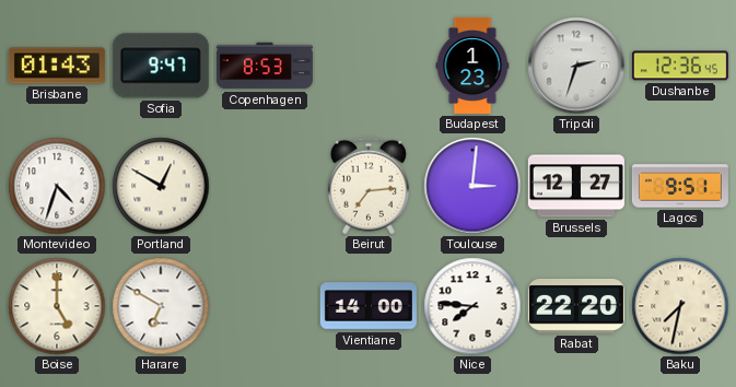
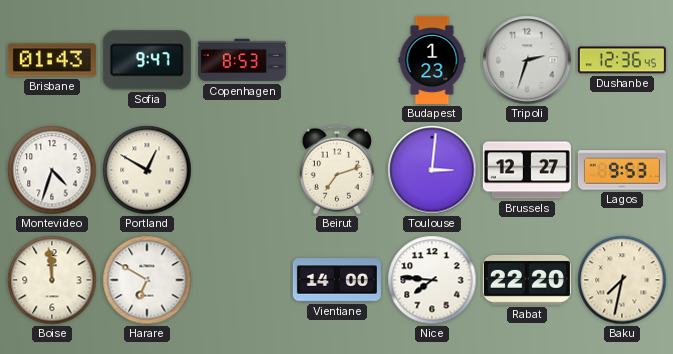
Beirut: 7:14 -> 7:12 (337, 170)
Lagos: 9:51 -> 9:53 (622, 170)
Boise: 5:00 -> 11:59 (52, 280)
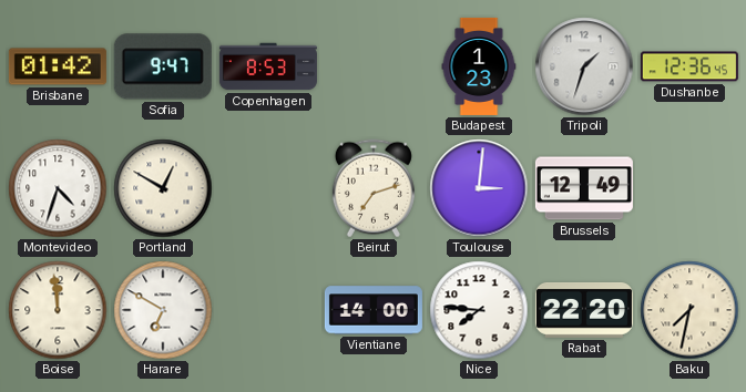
Brisbane: 01:43 -> 01:42 (58, 66)
Tripoli: 2:33 -> 1:33 (584, 66)
Brussels: 12:27 -> 12:49 (584, 188)
Lagos: 9:53 -> none (622, 170)
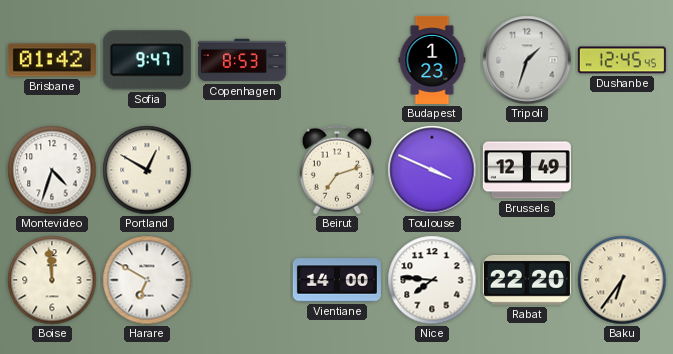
Dushanbe: 12:36 -> 12:45 (622, 60)
Toulouse: 3:01 -> 3:49 (432, 170)
Baku: 7:32 -> 6:36 (622, 280)
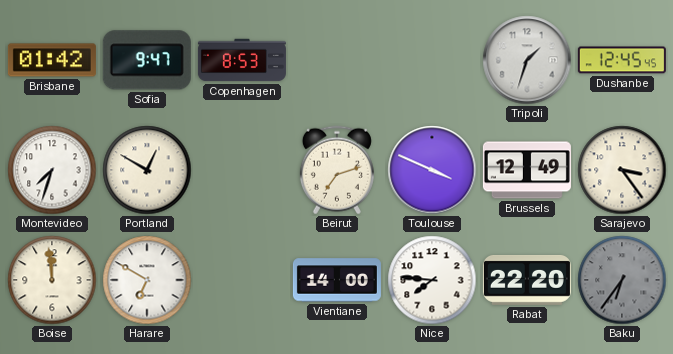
Budapest: 1:23 -> none (432, 60)
Montevideo: 4:33 -> 7:33 (52, 170)
Sarajevo: none -> 3:24 (622, 170)
Baku dial: cream -> grey (622, 280)
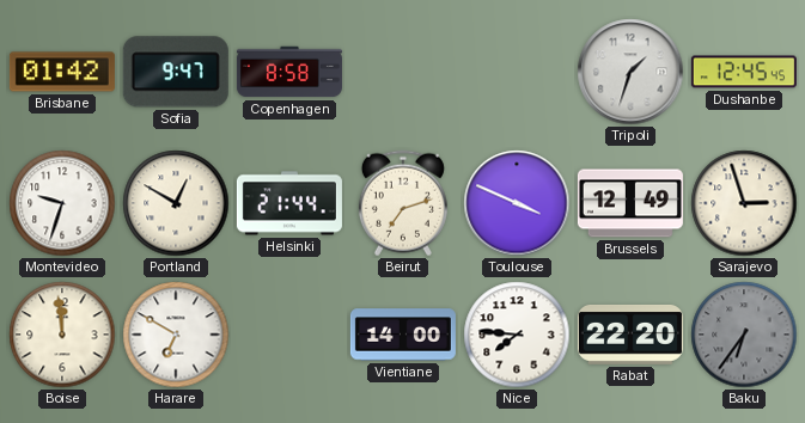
Copenhagen: 8:53 -> 8:58 (289, 72)
Montevideo: 7:33 -> 9:33 (62, 203)
Helsinki: none -> 21:44 (289, 203)
Sarajevo: 3:24 -> 2:57 (744, 203)
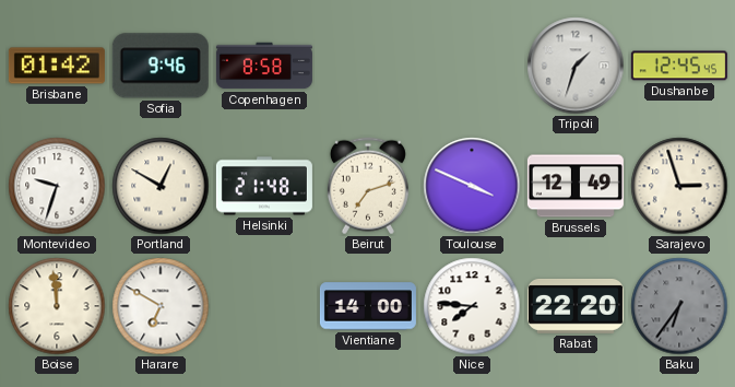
Sofia: 9:47 -> 9:46 (161, 66)
Helsinki: 21:44 -> 21:48 (264, 186)
